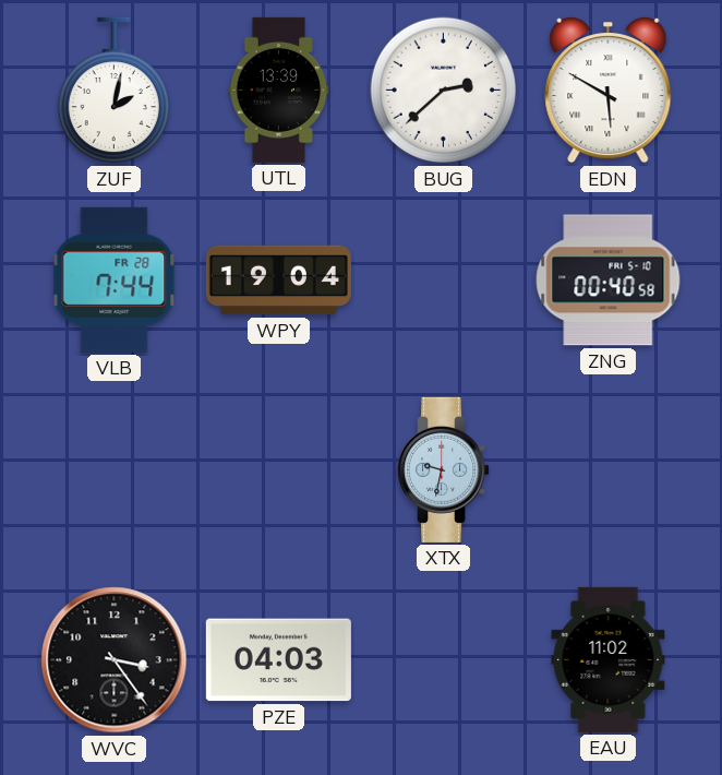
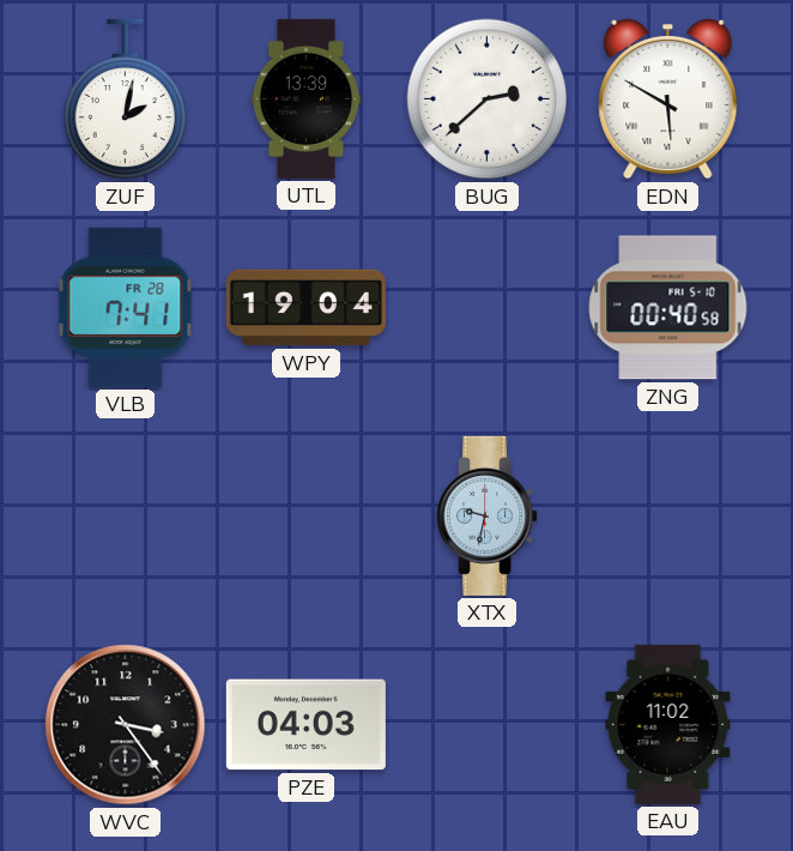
VLB: 7:44 -> 7:41 (126, 307)
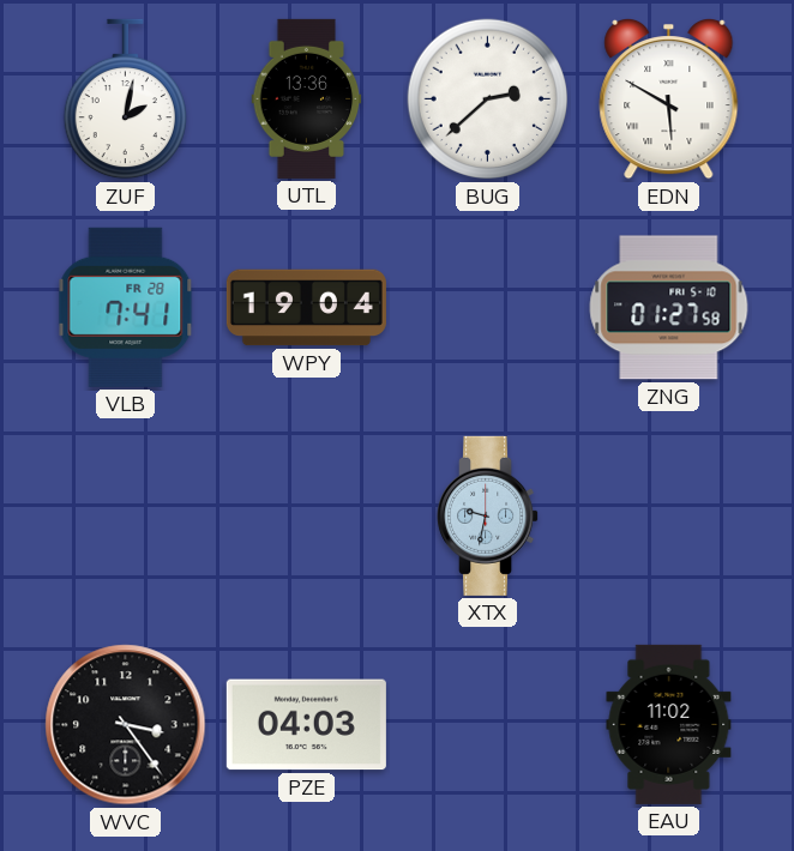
UTL: 13:39 -> 13:36 (307, 98)
ZNG: 00:40 -> 01:27 (669, 308)
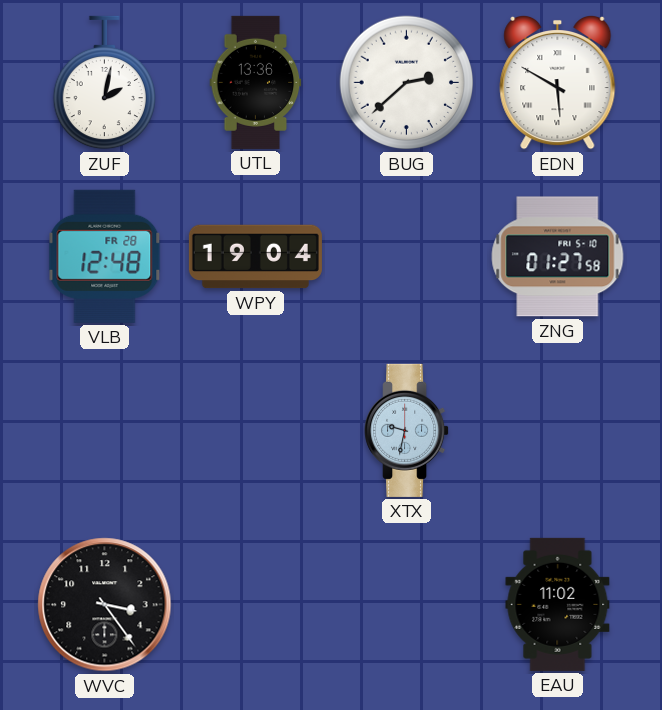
VLB: 7:41 -> 12:48 (105, 256)
PZE: 04:03 -> none (306, 725)
